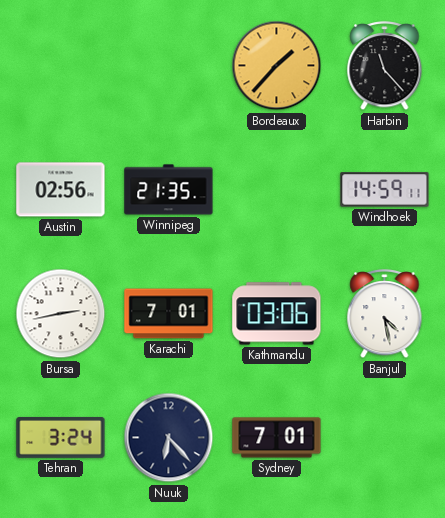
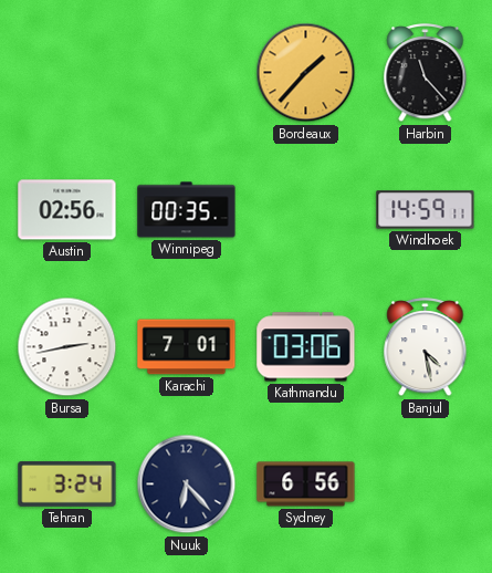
Winnipeg: 21:35 -> 00:35 (187, 210)
Sydney: 7:01 -> 6:56 (306, 485)
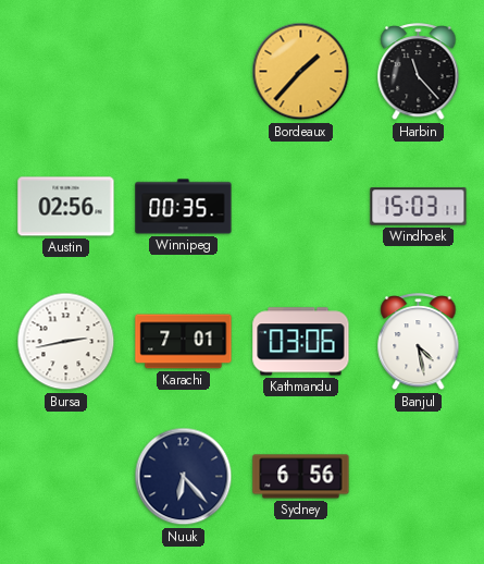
Windhoek: 14:59 -> 15:03 (419, 207)
Tehran: 3:24 -> none (67, 483)
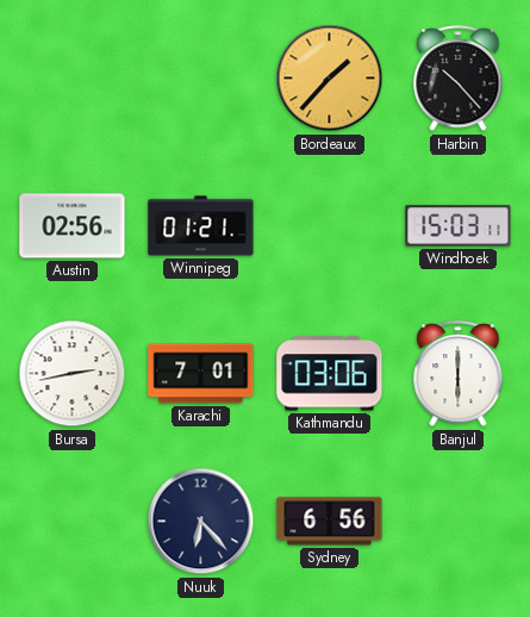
Harbin: 11:23 -> 10:23 (459, 79)
Winnipeg: 00:35 -> 01:21 (201, 226)
Banjul: 4:28 -> 6:00 (459, 374)
